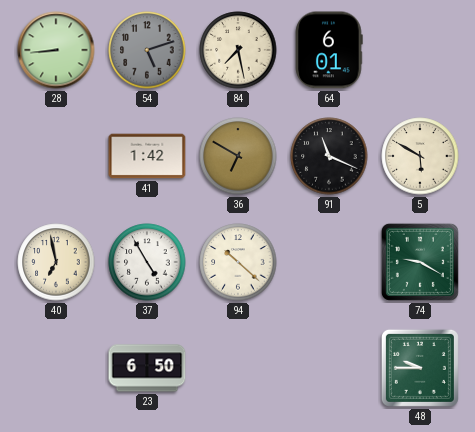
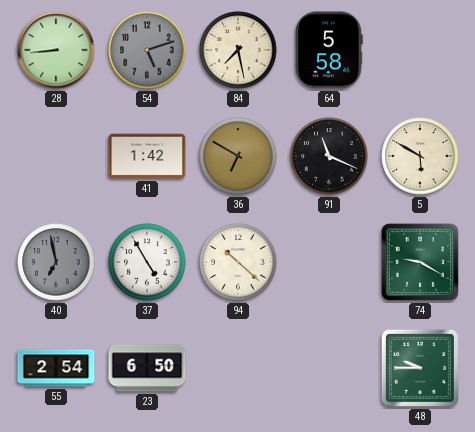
64: 6:01 -> 5:58 (329, 50)
40 dial: cream -> grey (56, 262)
55: none -> 2:54 (56, 368)
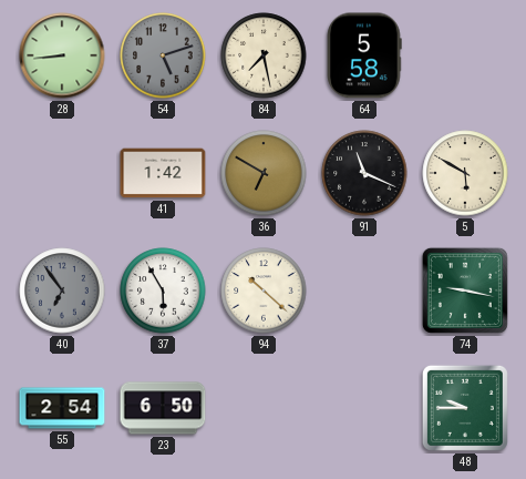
40: 6:58 -> 6:54 (62, 291)
37: 4:55 -> 5:55 (163, 291)
74: 9:20 -> 9:17 (465, 291)
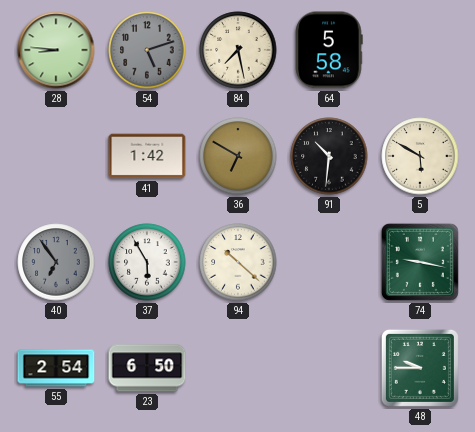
28: 8:44 -> 8:46 (56, 50)
91: 11:19 -> 10:31 (329, 156)
